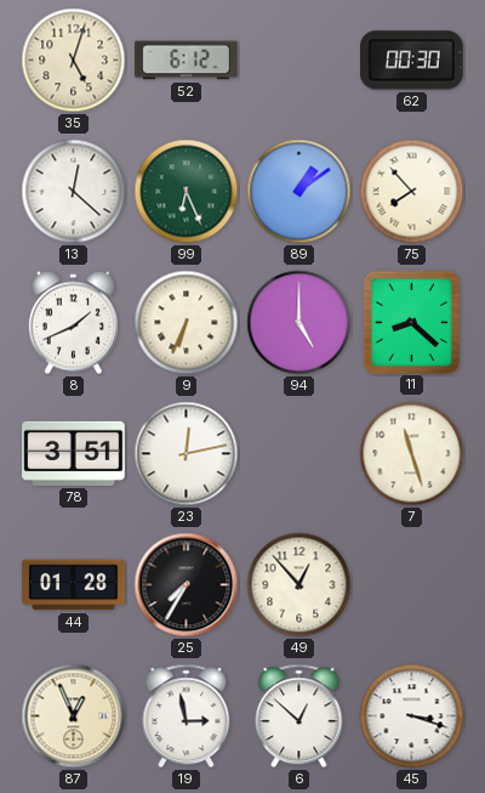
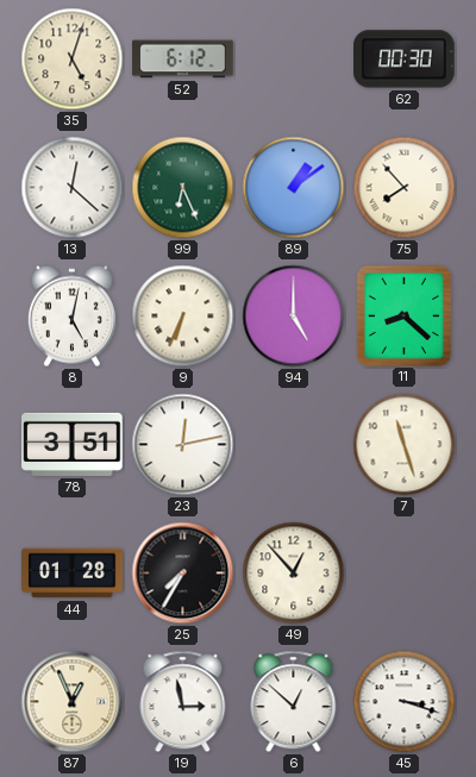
8: 1:41 -> 5:02 (71, 317)
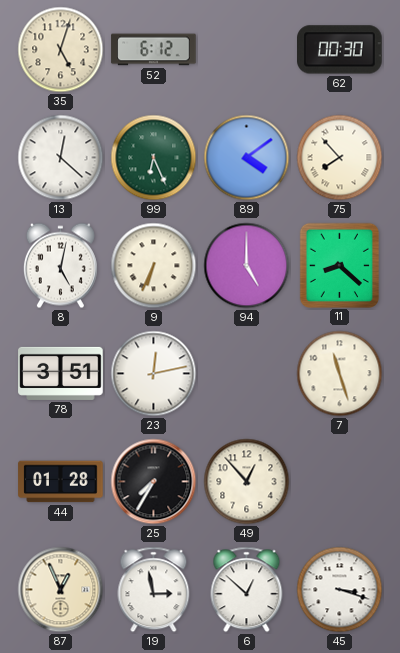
89: 1:09 -> 4:09 (247, 158)
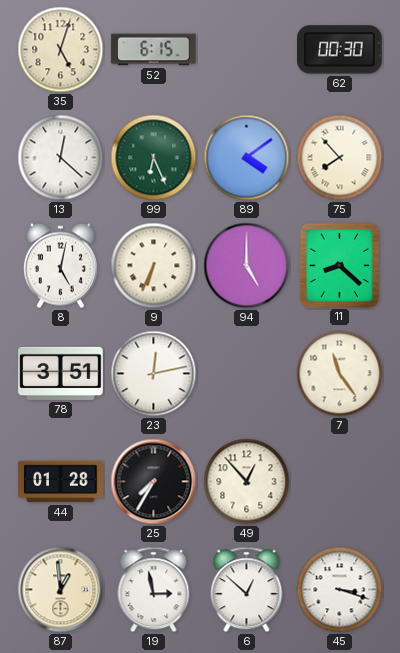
52: 6:12 -> 6:15 (154, 50)
7: 11:27 -> 11:24 (340, 374)
87: 12:56 -> 12:59 (61, 590)
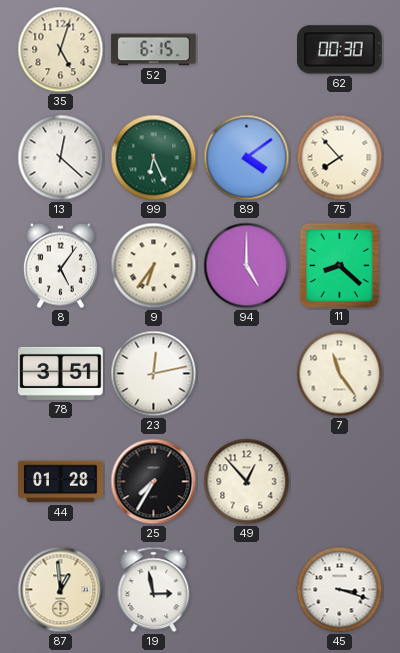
8: 5:02 -> 5:06 (60, 266)
9: 6:34 -> 6:36 (154, 266)
6: 12:52 -> none (247, 590)
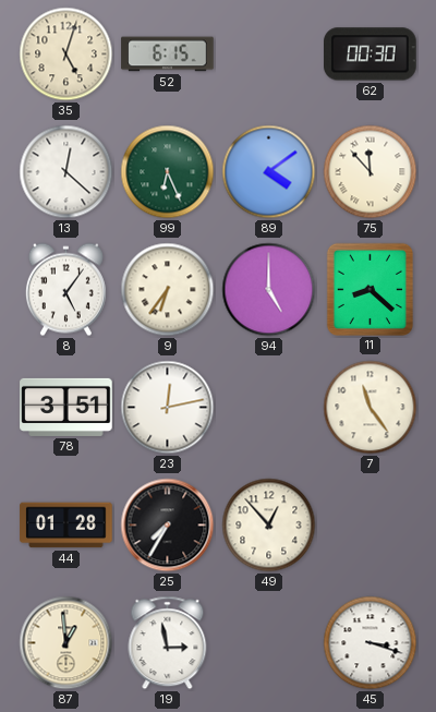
75: 7:53 -> 11:53 (371, 172)
